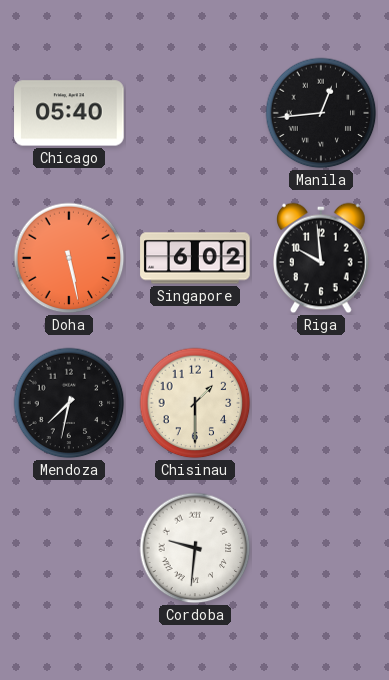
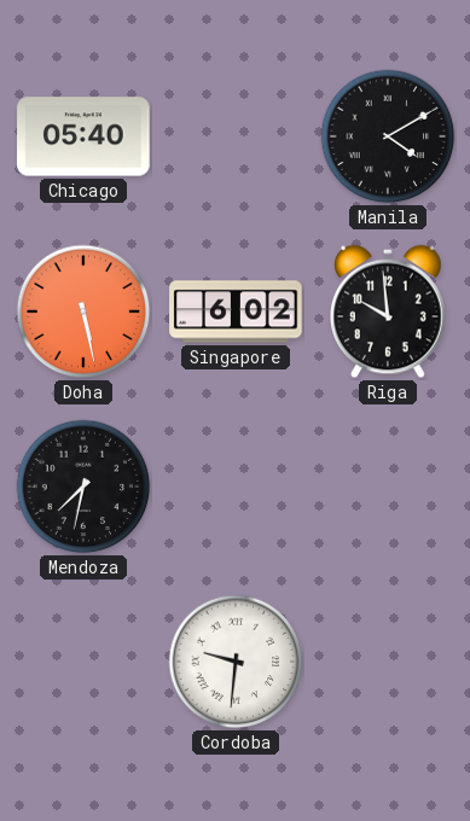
Manila: 12:44 -> 4:10 (388, 136)
Chisinau: 1:30 -> none (195, 403)
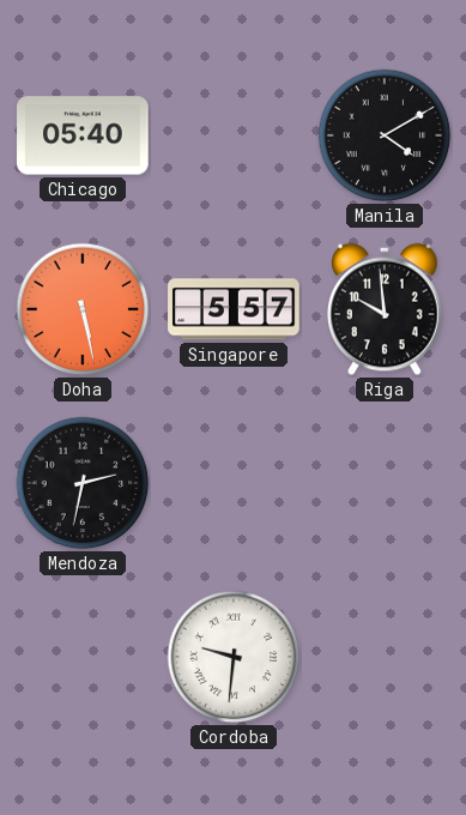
Singapore: 6:02 -> 5:57 (234, 309)
Mendoza: 7:32 -> 2:32 (83, 483)
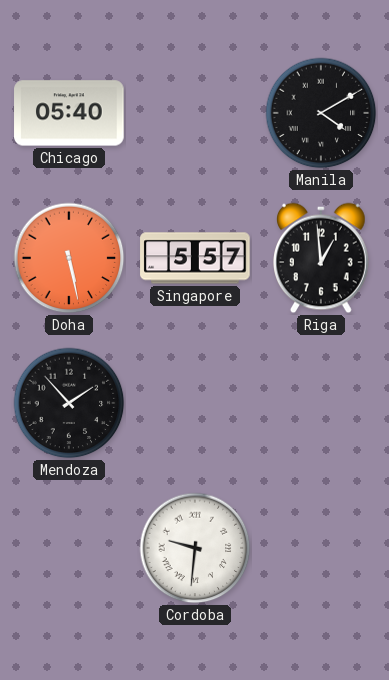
Riga: 9:59 -> 12:59 (322, 258)
Mendoza: 2:32 -> 1:53 (69, 403)
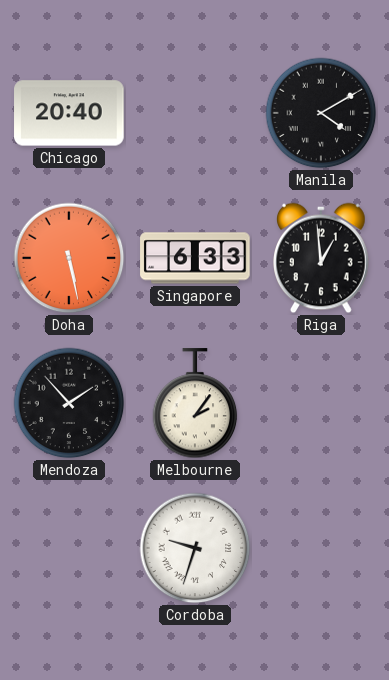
Chicago: 05:40 -> 20:40 (69, 113)
Singapore: 5:57 -> 6:33 (195, 258)
Melbourne: none -> 2:06 (195, 404)
Cordoba: 9:31 -> 9:33 (195, 548)
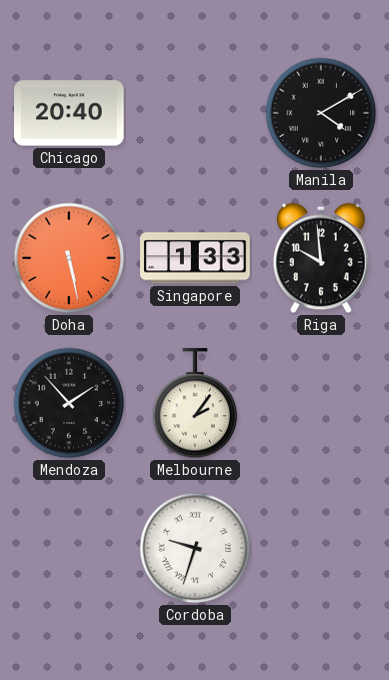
Singapore: 6:33 -> 1:33 (195, 258)
Riga: 12:59 -> 9:59 (322, 258)
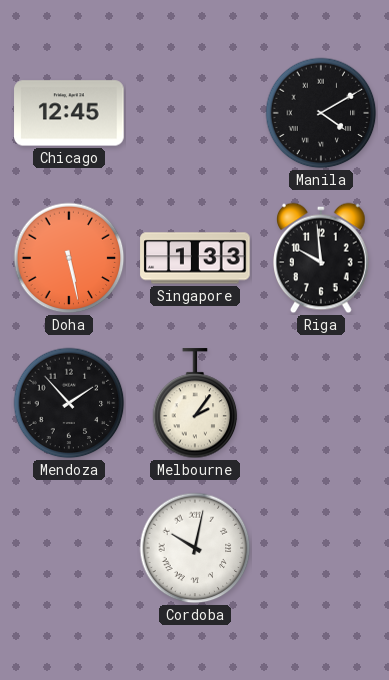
Chicago: 20:40 -> 12:45 (69, 113)
Cordoba: 9:33 -> 10:02 (195, 548)
